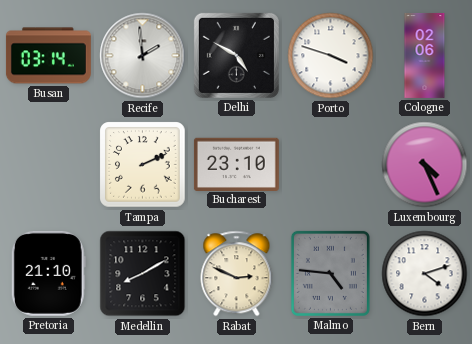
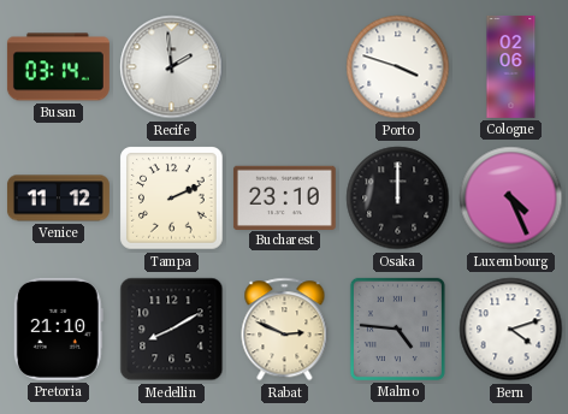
Delhi: 4:50 -> none (236, 55)
Venice: none -> 11:12 (58, 199)
Osaka: none -> 12:00 (398, 199)
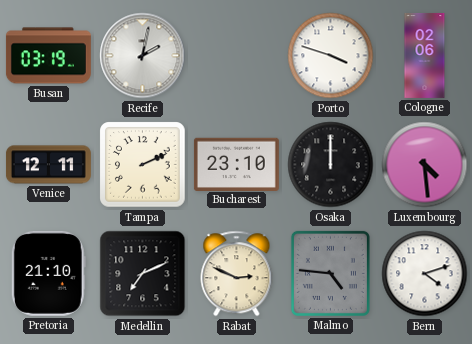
Busan: 03:14 -> 03:19 (48, 56)
Recife: 1:59 -> 2:02 (143, 56)
Venice: 11:12 -> 12:11 (48, 165)
Luxembourg: 4:26 -> 4:29 (425, 165)
Medellin: 8:10 -> 7:11 (143, 274)
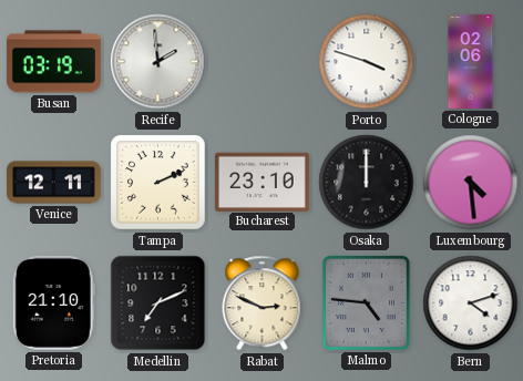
Recife: 2:02 -> 1:59 (158, 62)
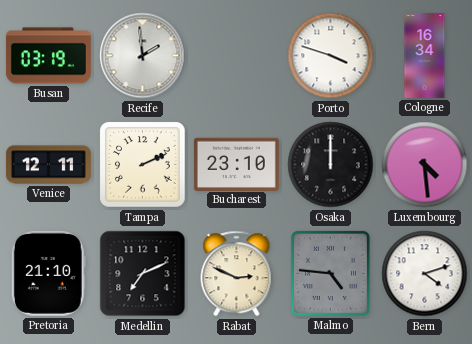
Cologne: 02:06 -> 16:34 (425, 55)
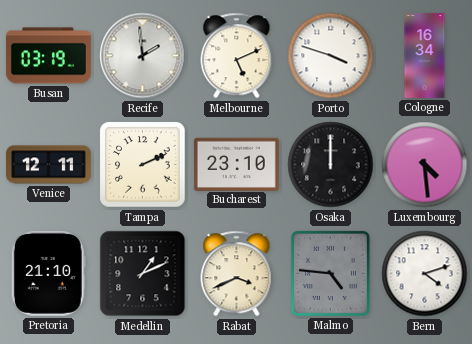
Melbourne: none -> 5:11 (237, 56)
Medellin: 7:11 -> 1:11 (143, 274)
Rabat: 2:49 -> 3:41 (237, 274)
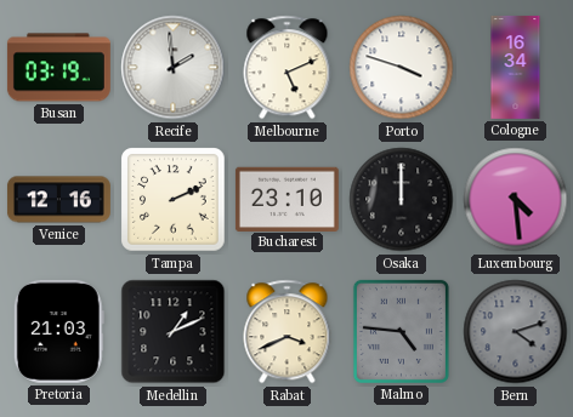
Venice: 12:11 -> 12:16 (58, 200)
Pretoria: 21:10 -> 21:03 (58, 331)
Bern dial: white -> grey (516, 332)
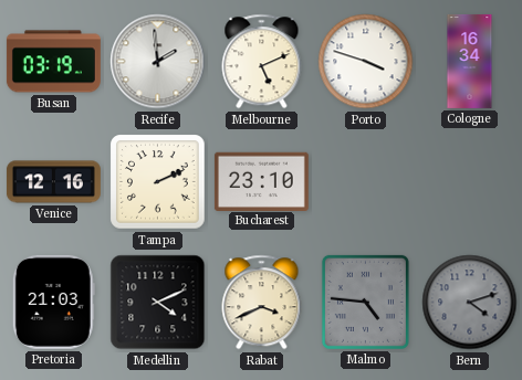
Osaka: 12:00 -> none (402, 200)
Luxembourg: 4:29 -> none (516, 200)
Medellin: 1:11 -> 4:11 (158, 303)
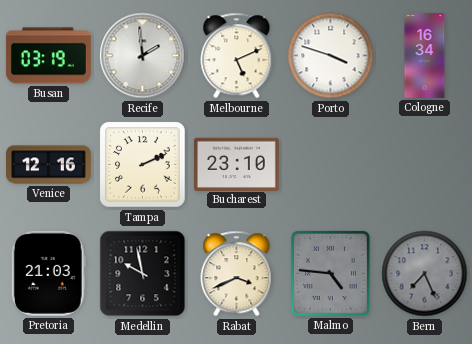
Medellin: 4:11 -> 9:58 (143, 274)
Bern: 4:12 -> 7:26 (425, 274)
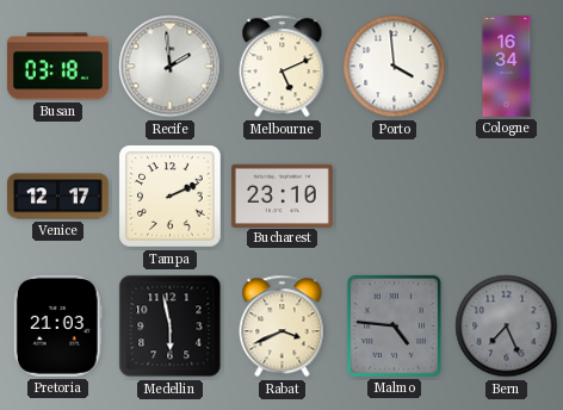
Busan: 03:19 -> 03:18 (57, 67)
Porto: 3:48 -> 3:59 (395, 67)
Venice: 12:16 -> 12:17 (57, 197)
Medellin: 9:58 -> 5:58 (171, 327)
